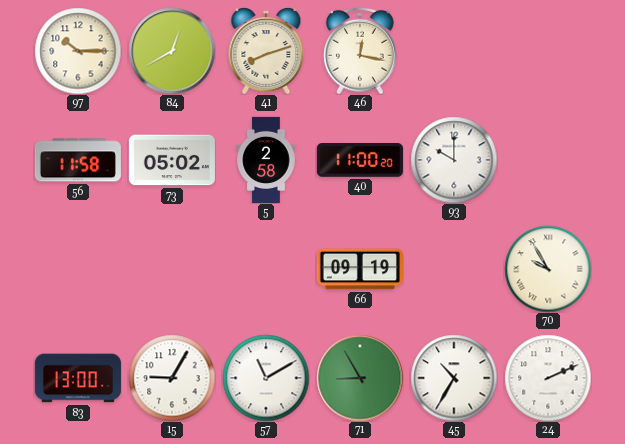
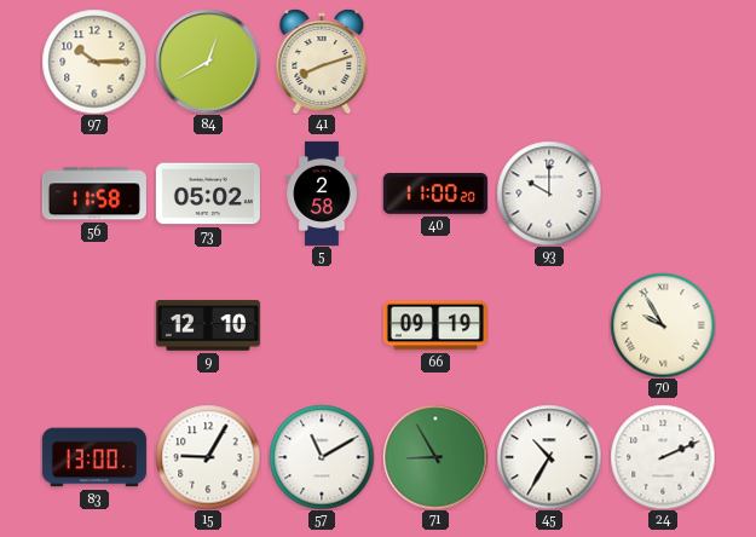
46: 12:17 -> none (361, 51)
9: none -> 12:10 (208, 325)
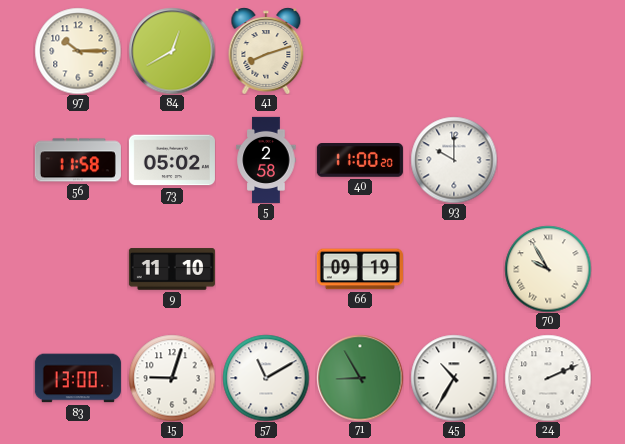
9: 12:10 -> 11:10 (172, 269)
15: 9:05 -> 9:03 (172, 378)
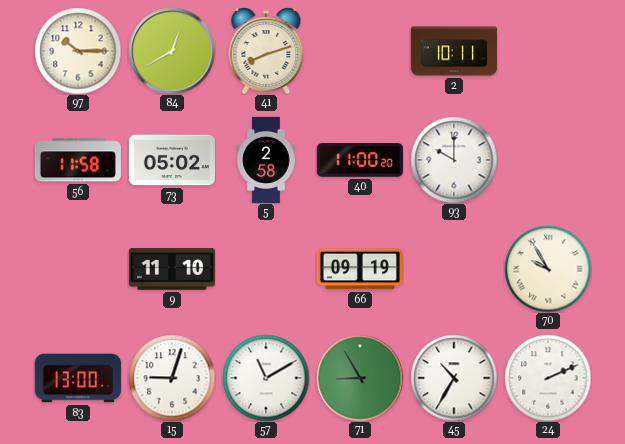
2: none -> 10:11 (454, 51)
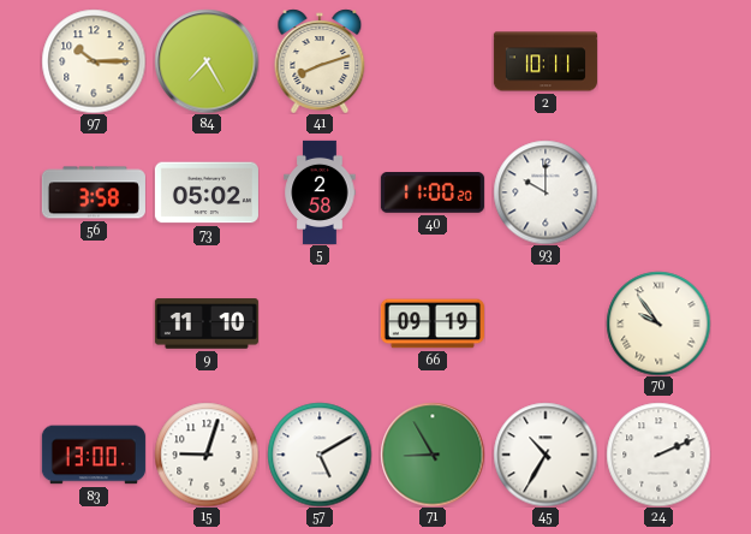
84: 12:40 -> 7:25 (207, 61)
56: 11:58 -> 3:58 (94, 192)
70: 9:55 -> 9:54 (658, 324)
57: 11:10 -> 5:10 (320, 455)
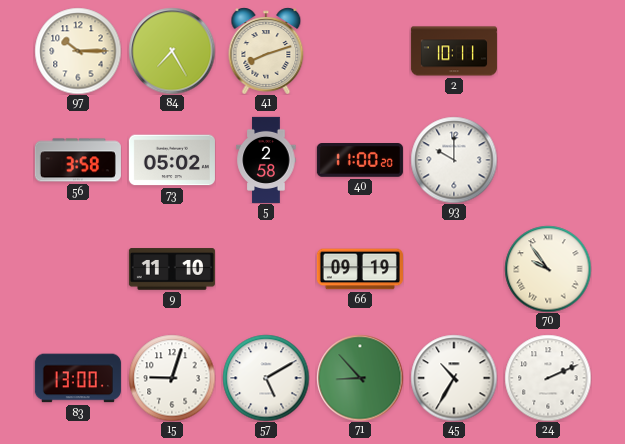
71: 8:55 -> 8:53 (360, 378)
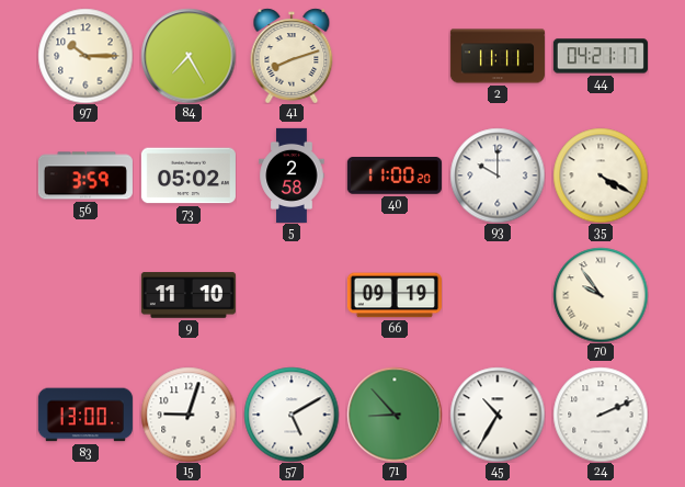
2: 10:11 -> 11:11 (498, 56)
44: none -> 04:21 (601, 56)
56: 3:58 -> 3:59 (85, 175)
35: none -> 4:20 (601, 175)
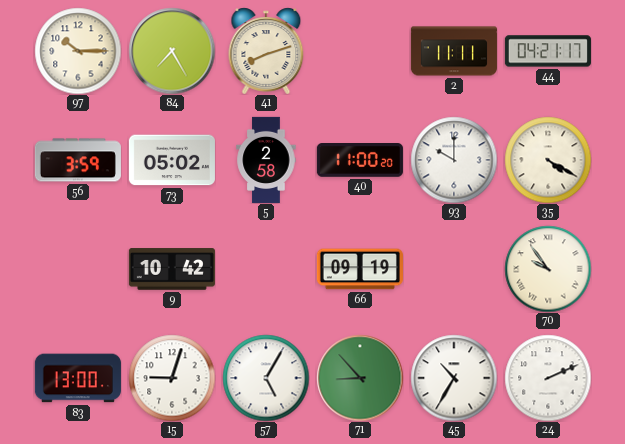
9: 11:10 -> 10:42 (172, 269)
57: 5:10 -> 5:05 (266, 378)
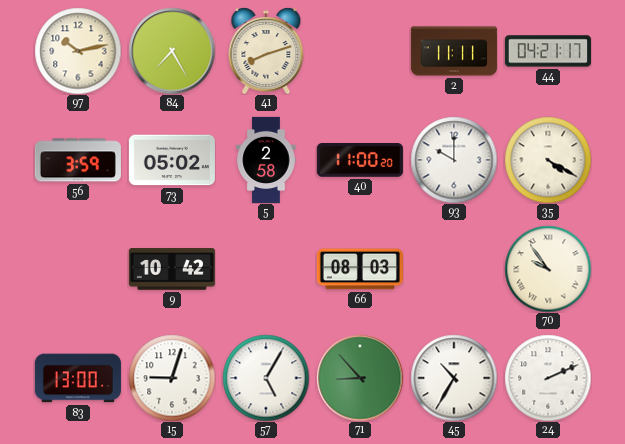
97: 10:15 -> 10:13 (78, 51)
66: 09:19 -> 08:03 (360, 269)
